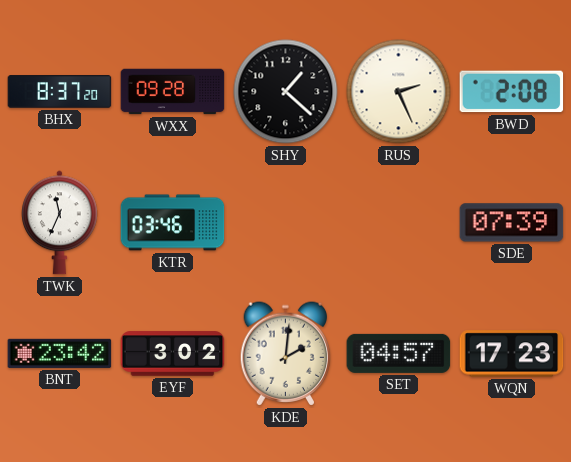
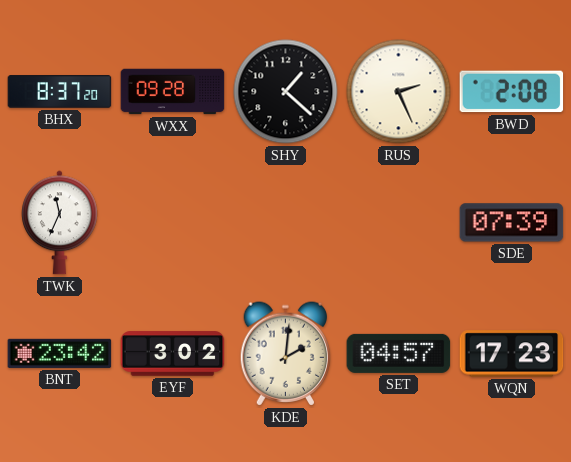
KTR: 03:46 -> none (173, 223)
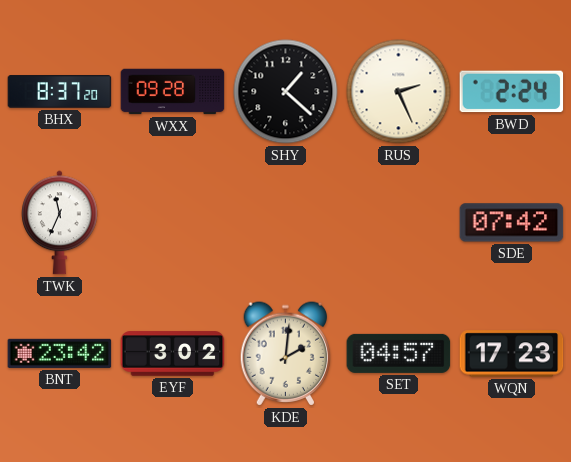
BWD: 2:08 -> 2:24 (512, 92)
SDE: 07:39 -> 07:42 (512, 223)
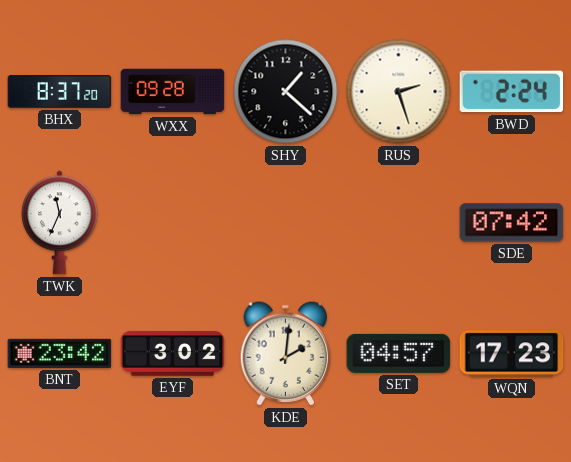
RUS: 2:26 -> 2:27 (399, 92)
